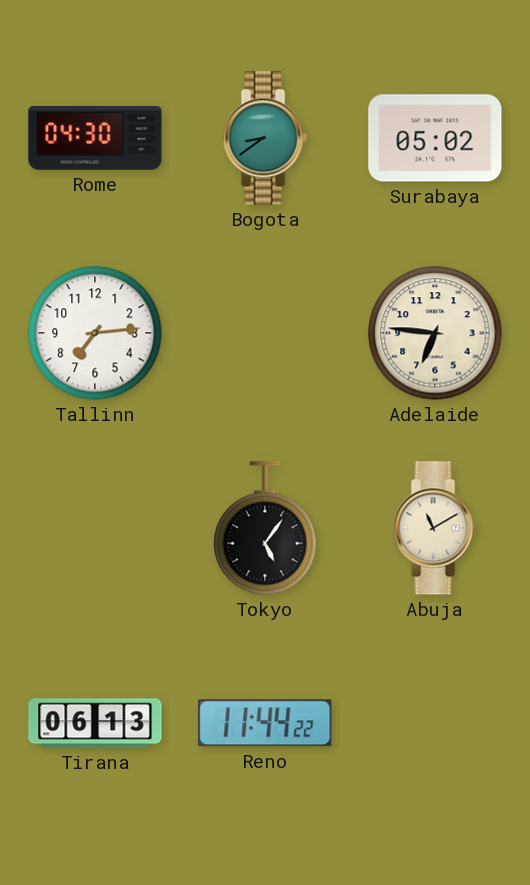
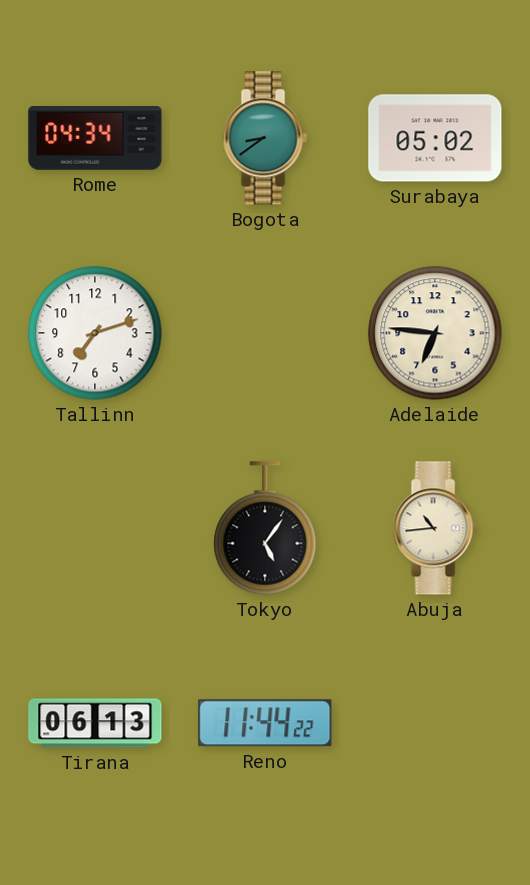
Rome: 04:30 -> 04:34 (95, 139)
Tallinn: 7:14 -> 7:12 (95, 333)
Abuja: 11:10 -> 10:44 (435, 528)
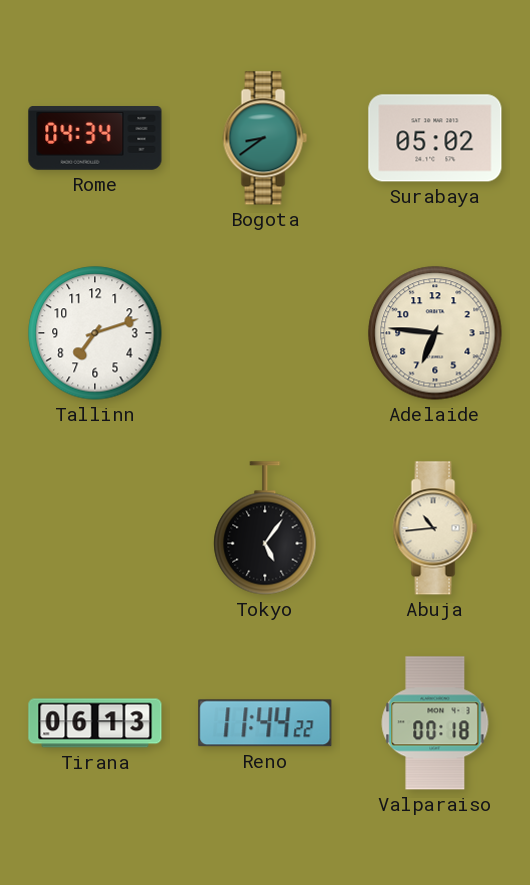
Valparaiso: none -> 00:18 (435, 723)
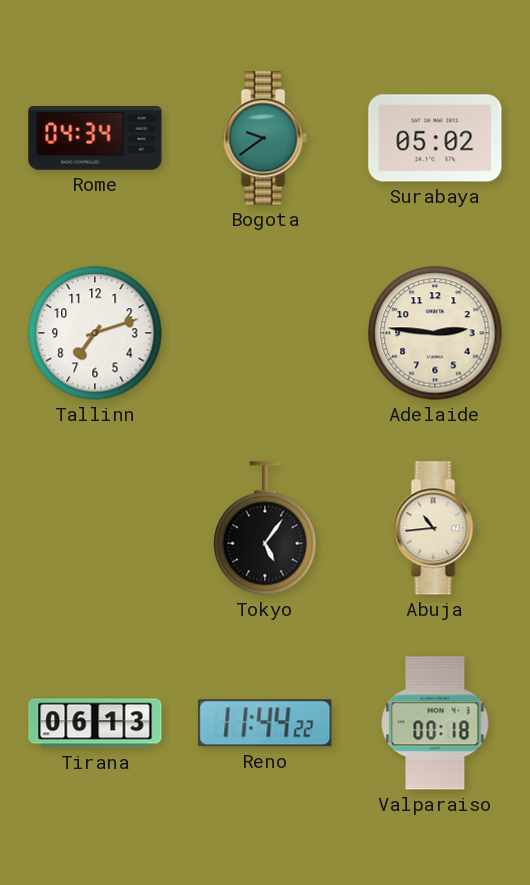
Bogota: 8:39 -> 9:39 (265, 138)
Adelaide: 6:46 -> 2:46 (435, 333)
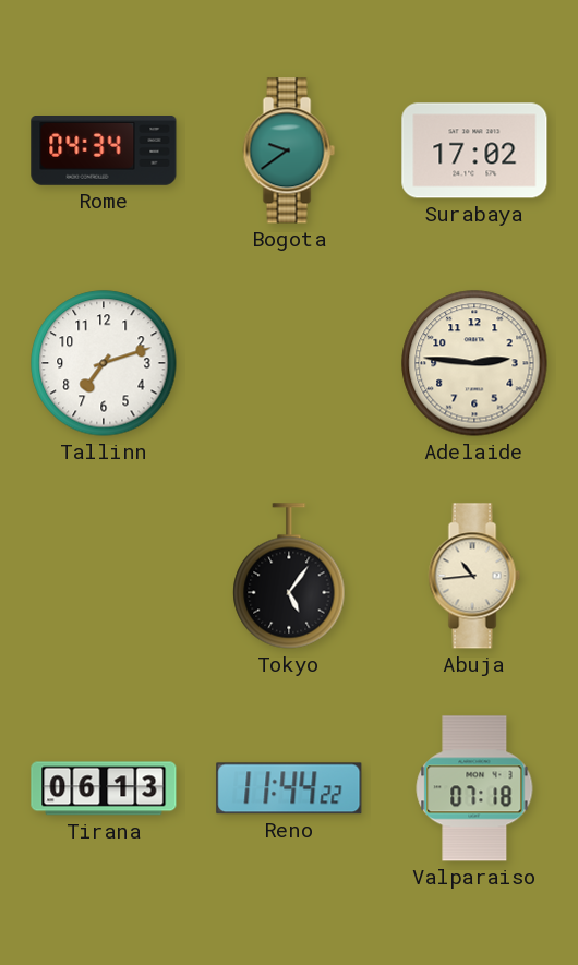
Surabaya: 05:02 -> 17:02 (474, 150)
Valparaiso: 00:18 -> 07:18 (474, 788)
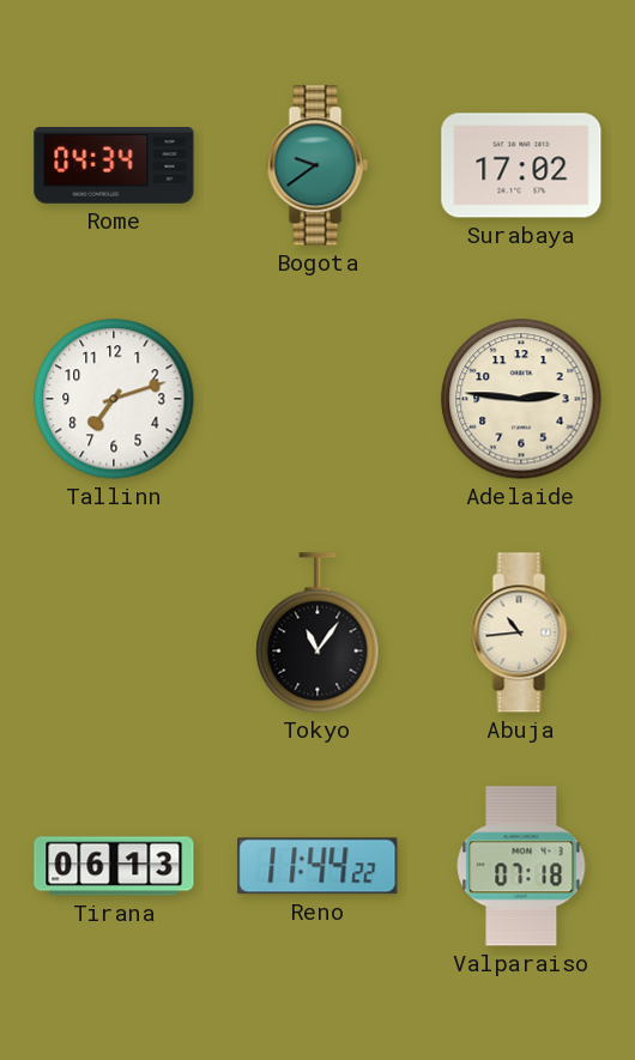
Tokyo: 5:06 -> 11:06 (317, 632)
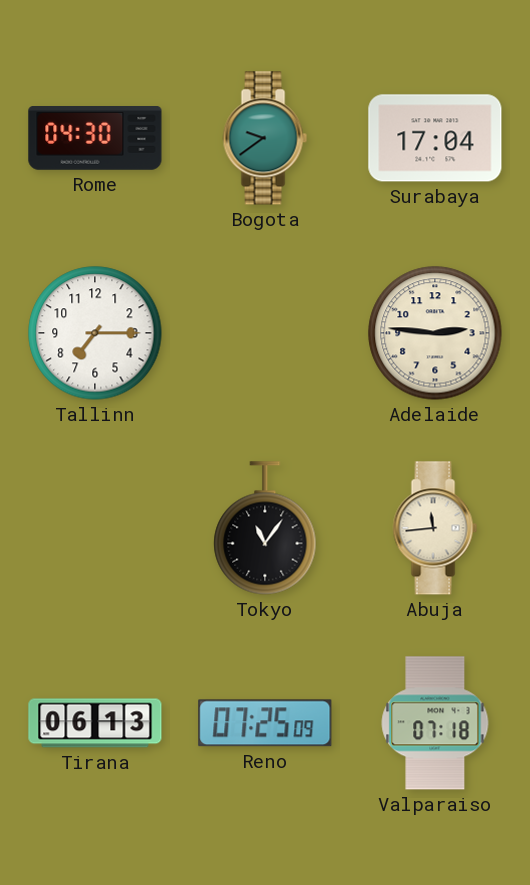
Rome: 04:34 -> 04:30 (95, 139)
Surabaya: 17:02 -> 17:04 (435, 138)
Tallinn: 7:12 -> 7:15 (95, 333)
Abuja: 10:44 -> 11:44 (435, 528)
Reno: 11:44 -> 07:25 (265, 723)
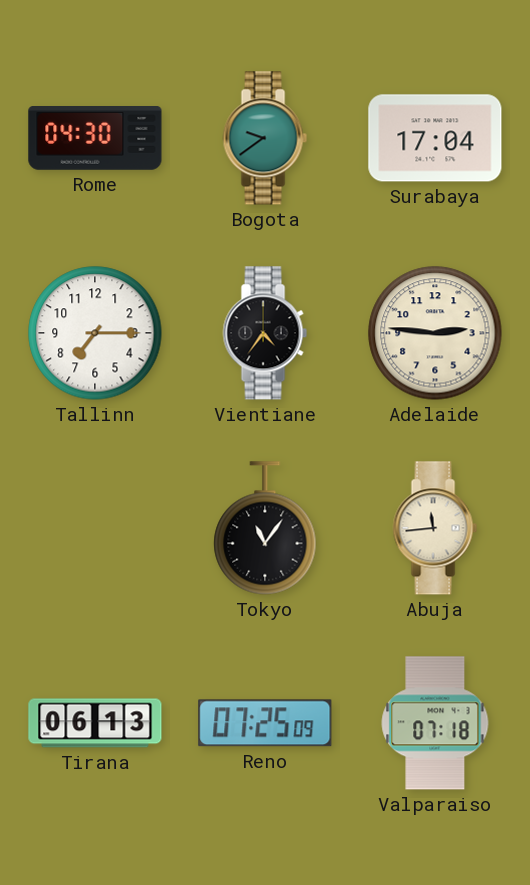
Vientiane: none -> 4:36 (265, 333)
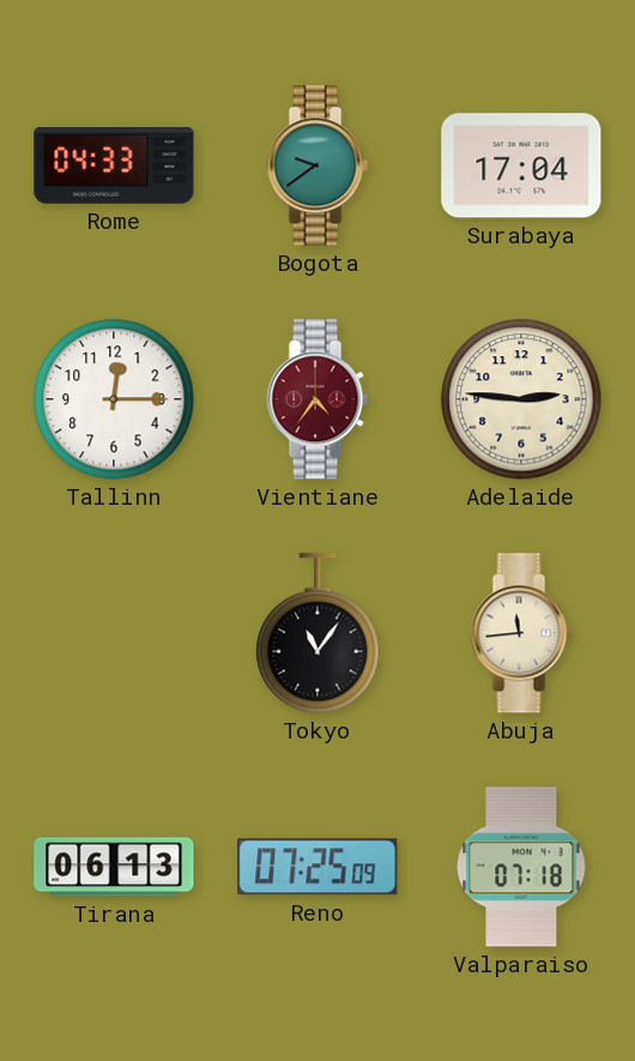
Rome: 04:30 -> 04:33 (114, 167)
Tallinn: 7:15 -> 12:15 (114, 399)
Vientiane dial: black -> burgundy (317, 399)
